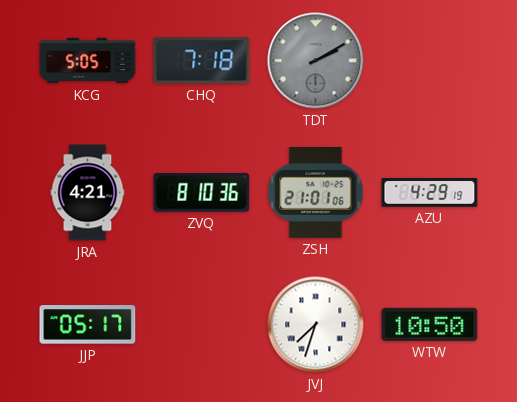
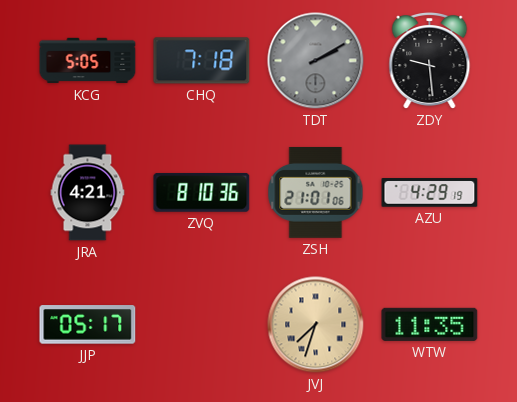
ZDY: none -> 9:29 (430, 61)
JVJ dial: white -> champagne (316, 325)
WTW: 10:50 -> 11:35 (430, 324)
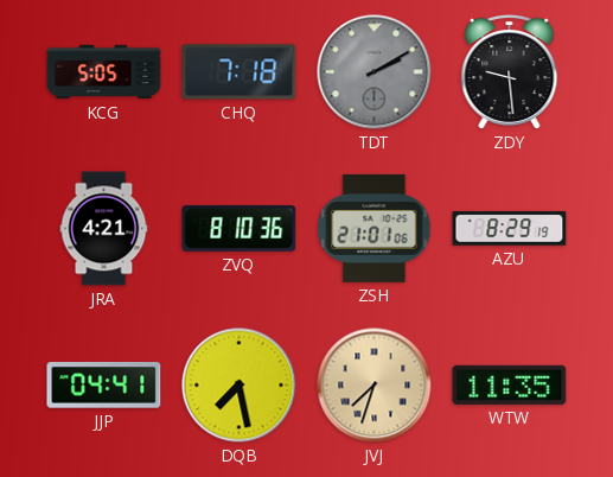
AZU: 4:29 -> 8:29 (510, 229)
JJP: 05:17 -> 04:41 (104, 386)
DQB: none -> 7:28 (240, 386)
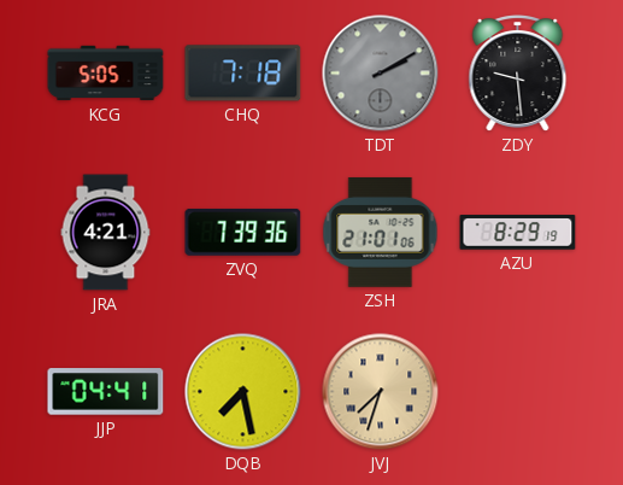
ZVQ: 8:10 -> 7:39 (243, 232)
WTW: 11:35 -> none (510, 384)
